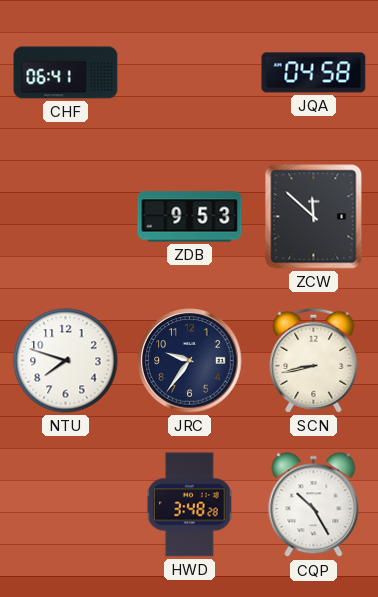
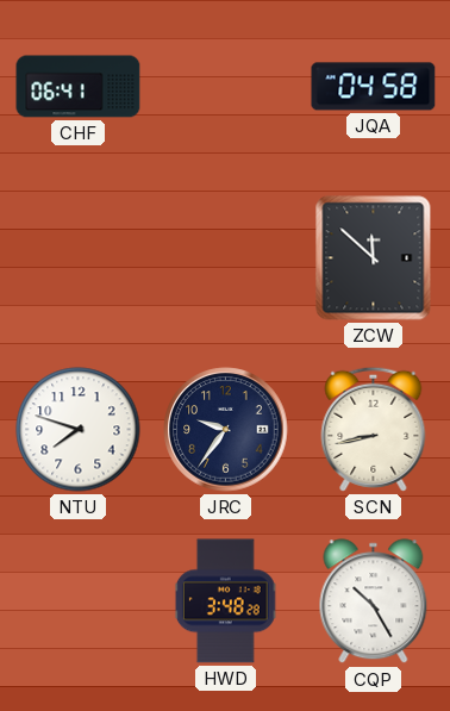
ZDB: 9:53 -> none (190, 217)
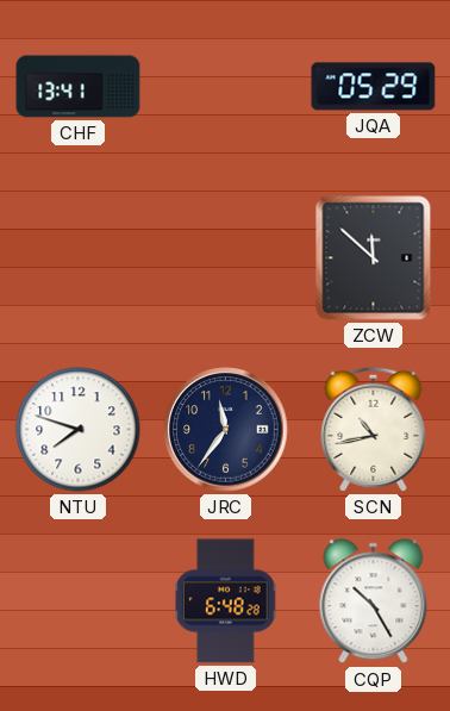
CHF: 06:41 -> 13:41 (79, 87)
JQA: 04:58 -> 05:29 (374, 87)
JRC: 9:36 -> 11:36 (226, 430)
SCN: 8:43 -> 10:43 (374, 429)
HWD: 3:48 -> 6:48 (225, 601)
